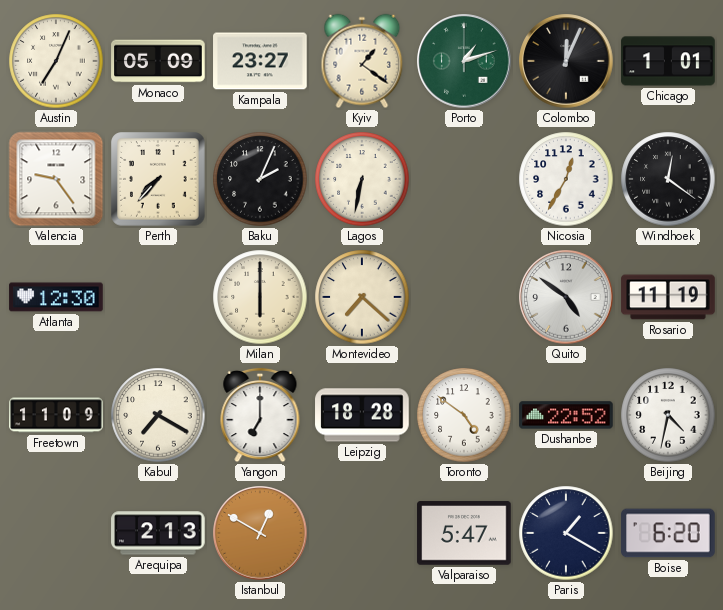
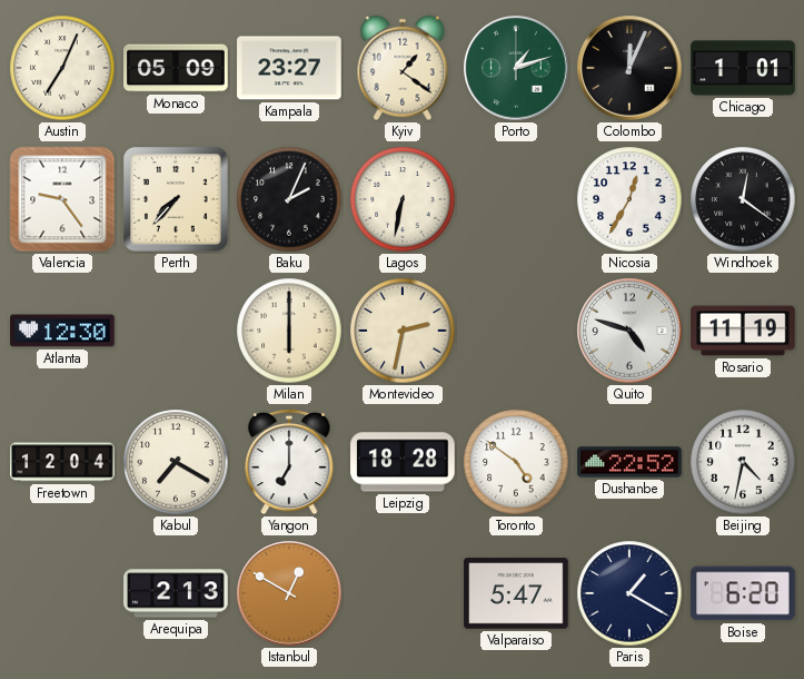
Montevideo: 7:22 -> 2:32 (403, 331)
Quito: 4:51 -> 4:48 (629, 331)
Freetown: 11:09 -> 12:04 (62, 462)
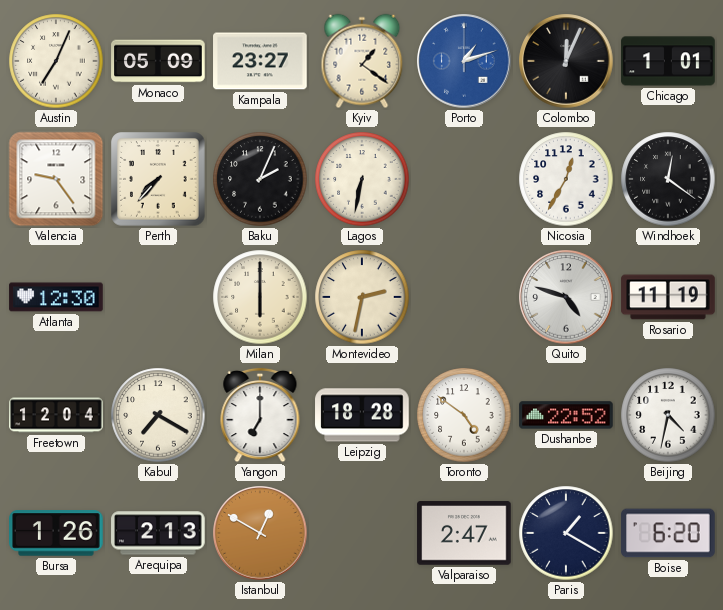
Porto dial: green -> blue (464, 61)
Bursa: none -> 1:26 (56, 533)
Valparaiso: 5:47 -> 2:47 (464, 533)
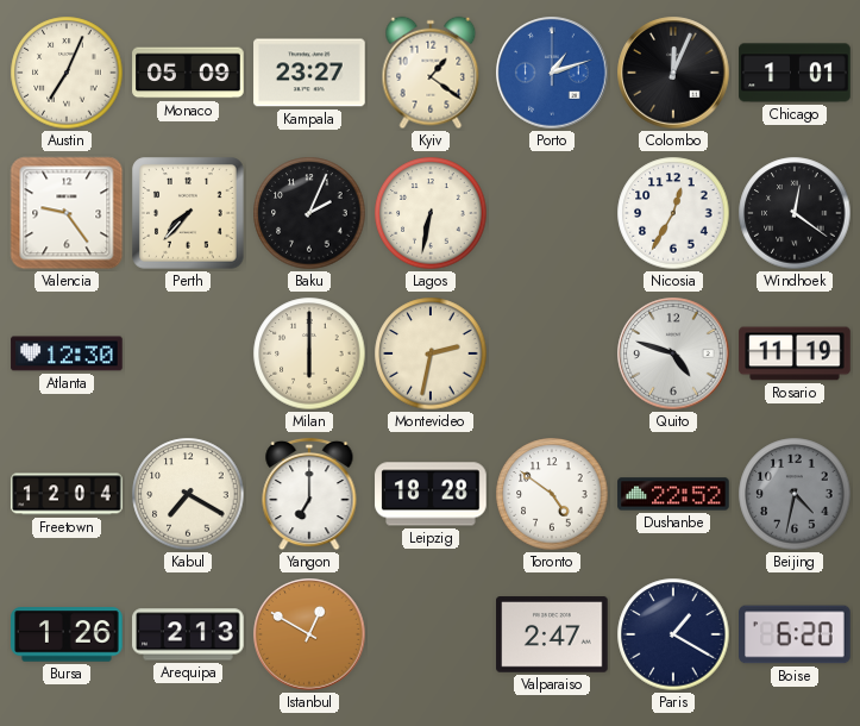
Beijing dial: white -> grey (795, 494)
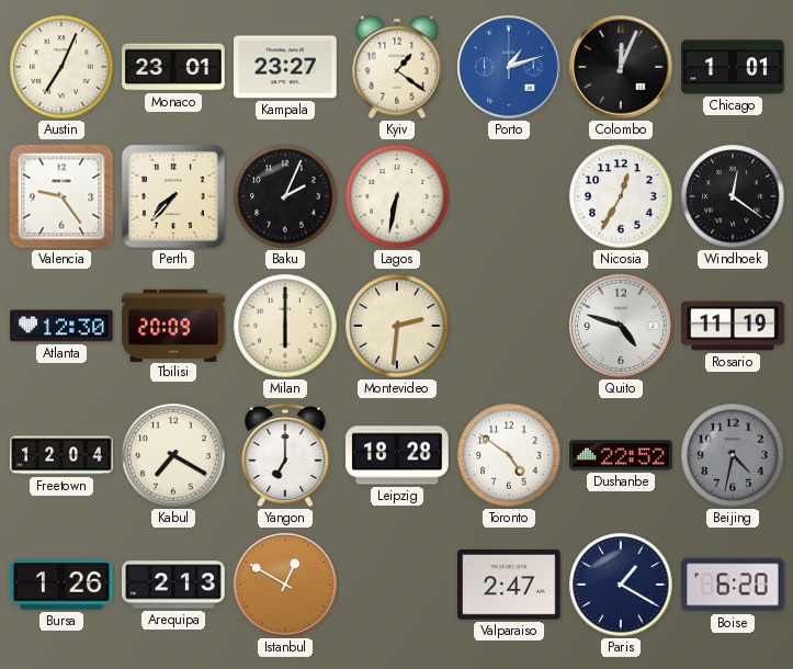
Monaco: 05:09 -> 23:01 (173, 67)
Tbilisi: none -> 20:09 (173, 325)
Montevideo: 2:32 -> 2:31 (397, 326)
